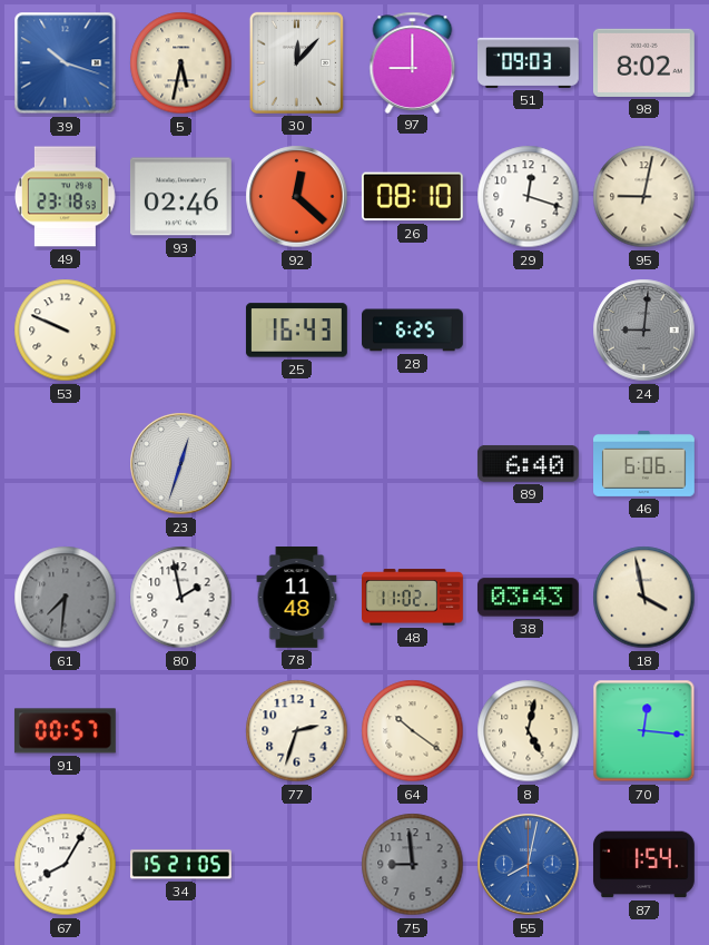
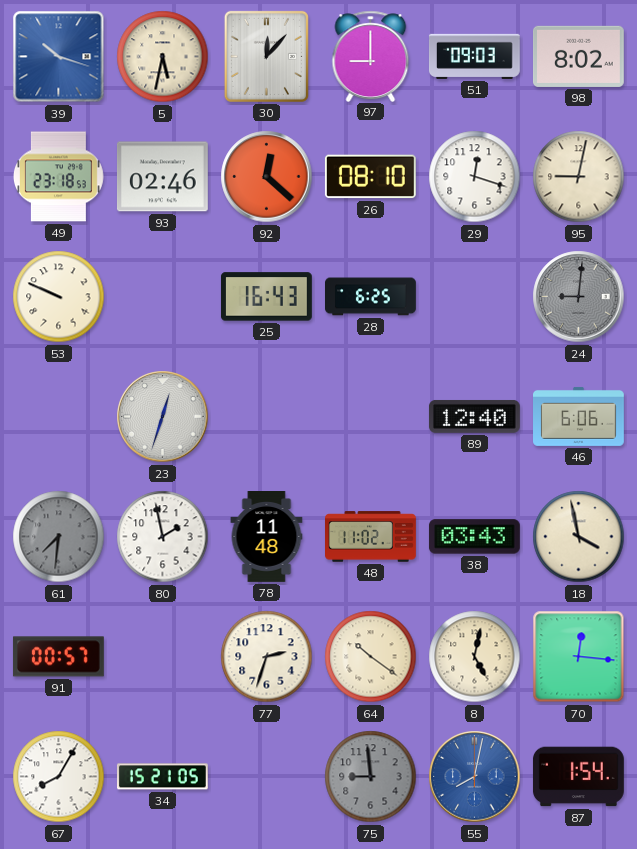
89: 6:40 -> 12:40 (474, 416)
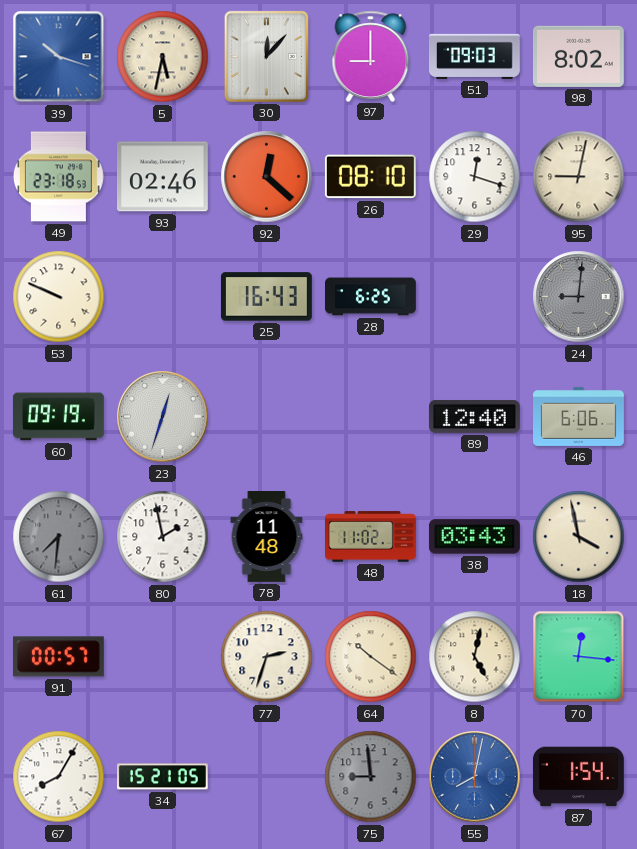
60: none -> 09:19 (58, 417)
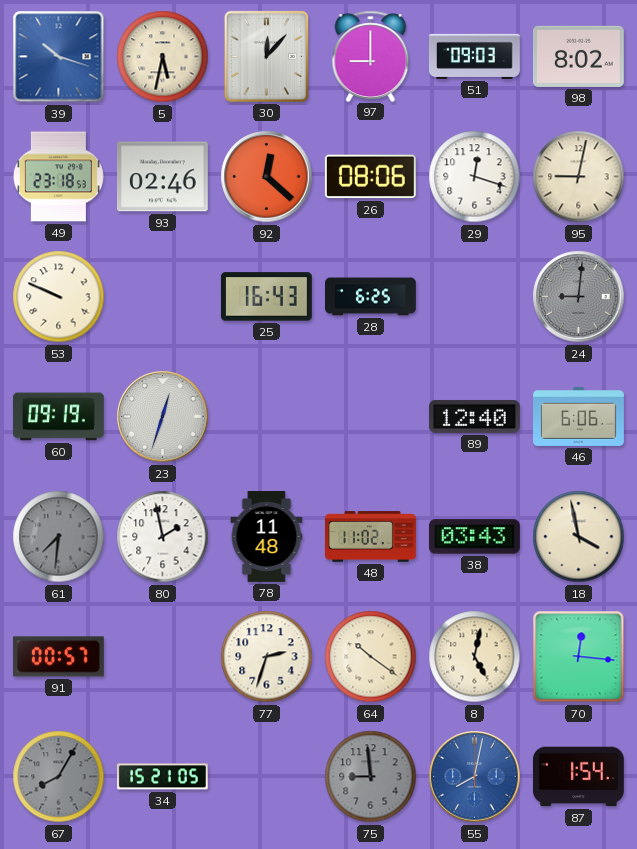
26: 08:10 -> 08:06 (370, 177)
67 dial: white -> grey (59, 777)
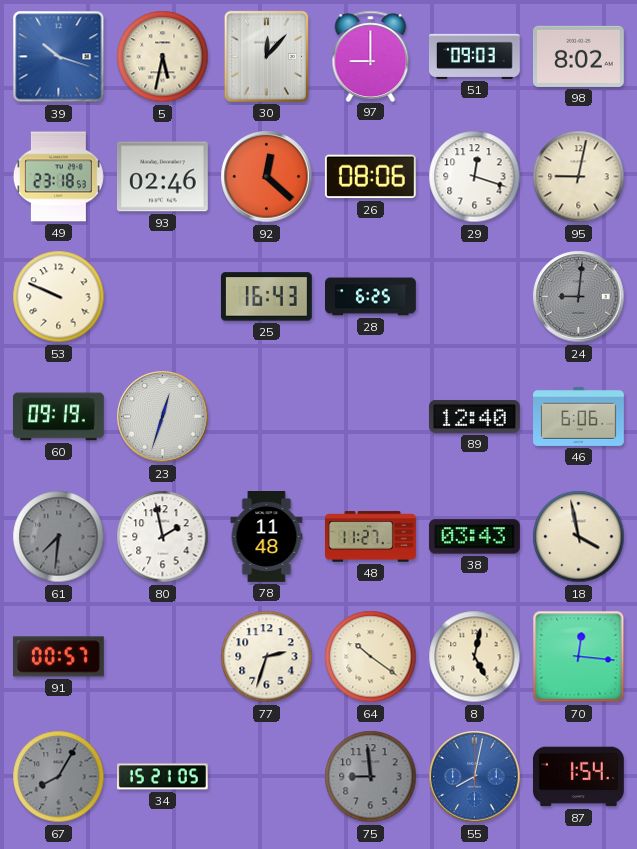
48: 11:02 -> 11:27 (371, 537)
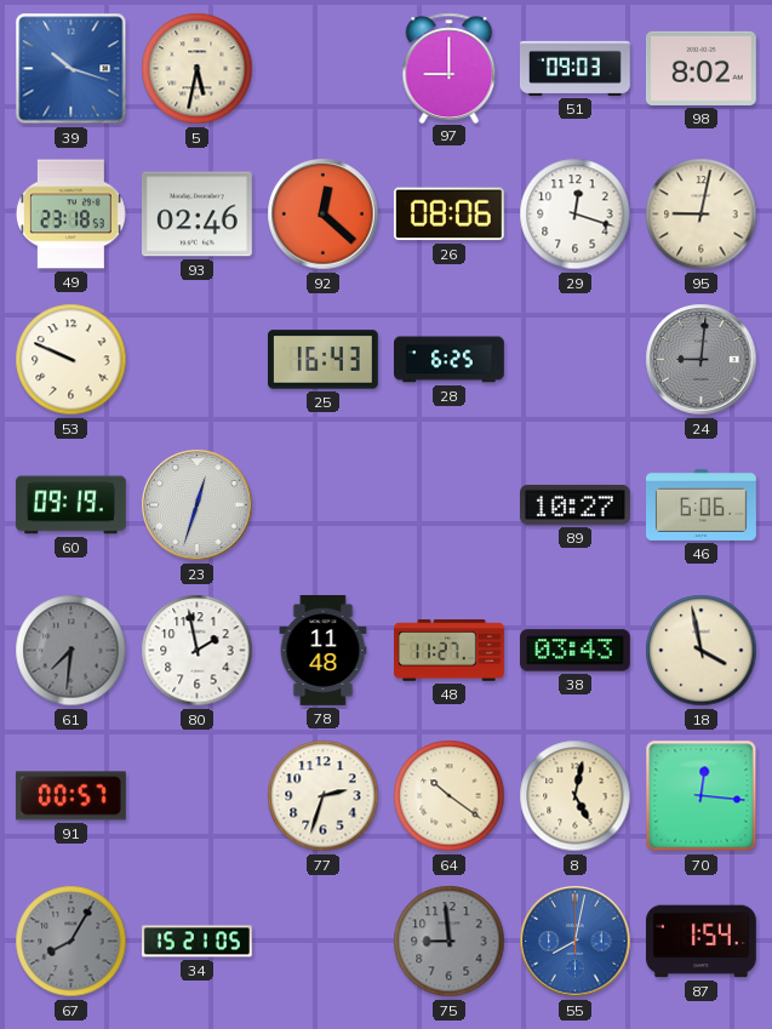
30: 12:07 -> none (266, 56)
89: 12:40 -> 10:27 (574, 504)
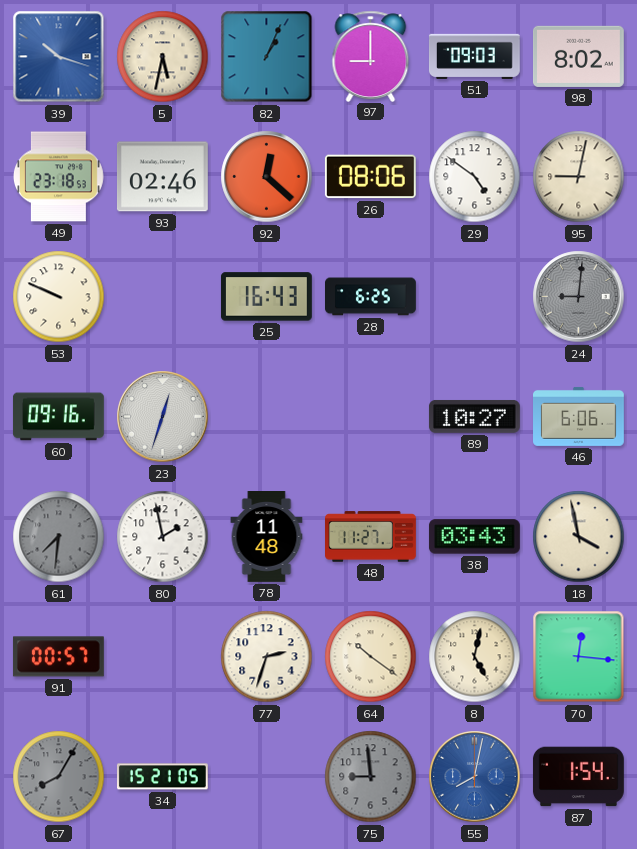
82: none -> 1:04 (267, 57)
29: 12:18 -> 4:51 (475, 177)
60: 09:19 -> 09:16 (58, 417)
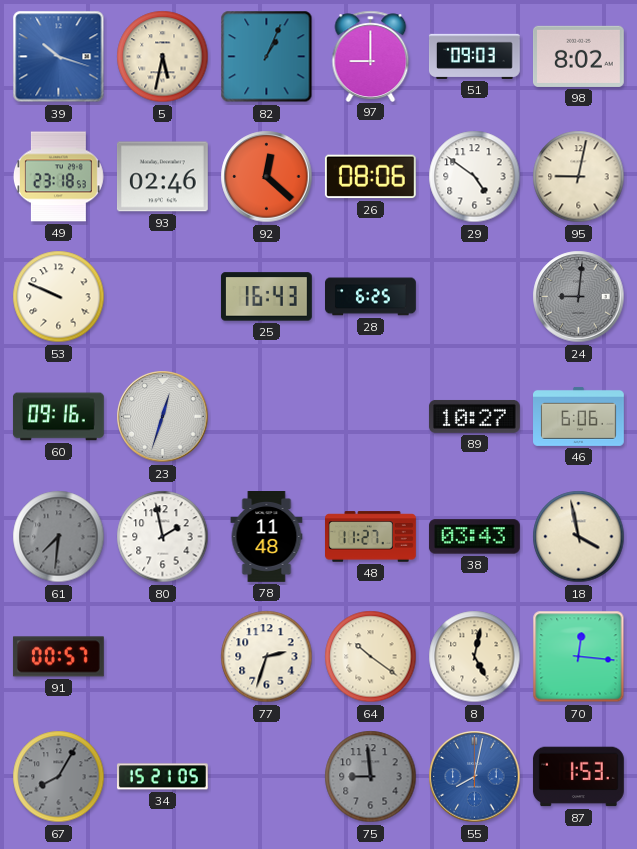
87: 1:54 -> 1:53 (578, 777)
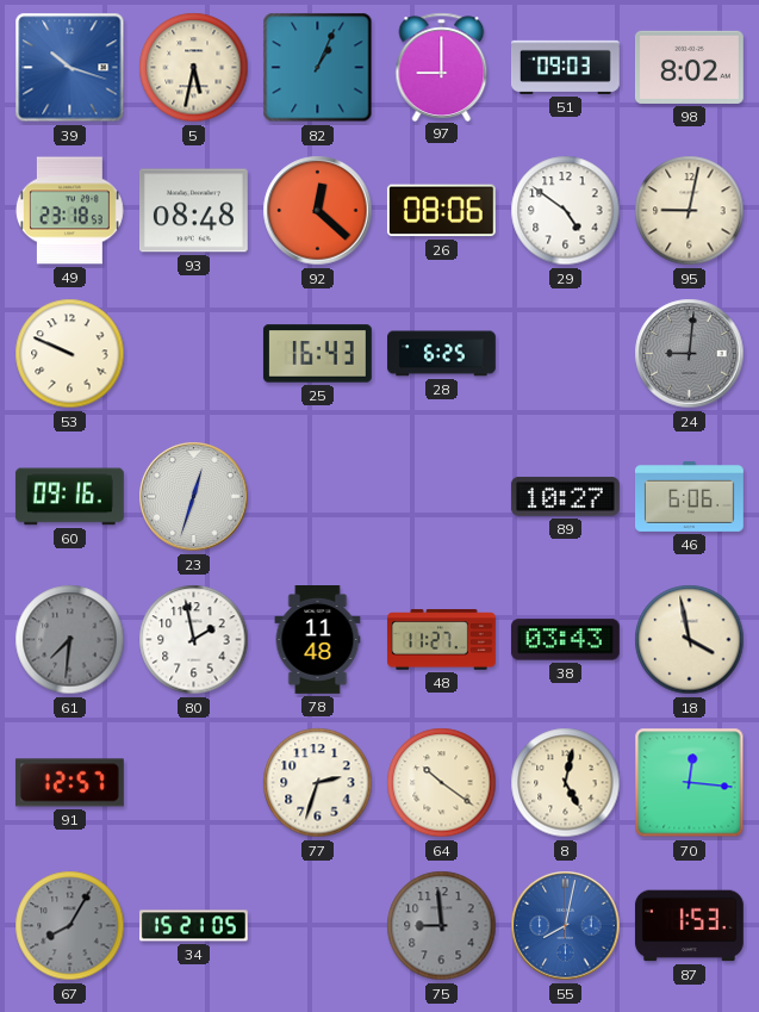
93: 02:46 -> 08:48 (193, 211)
91: 00:57 -> 12:57 (69, 783)
